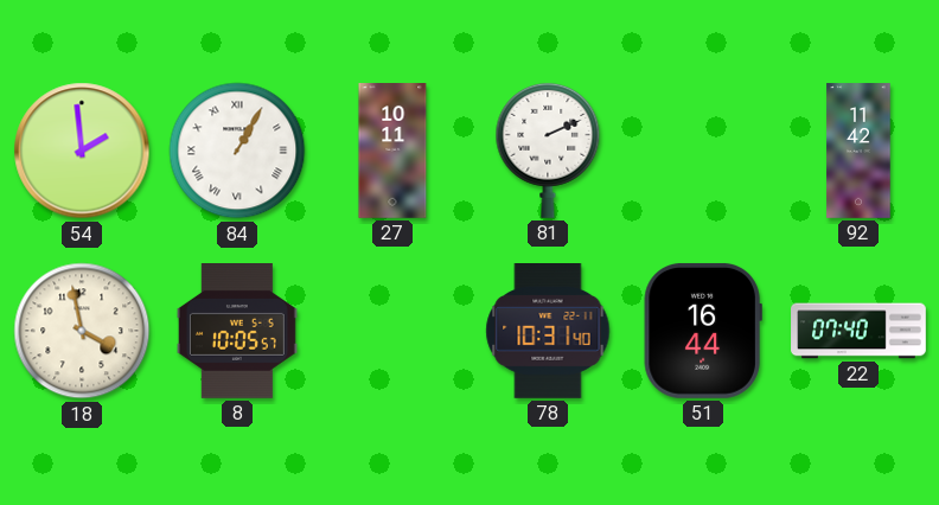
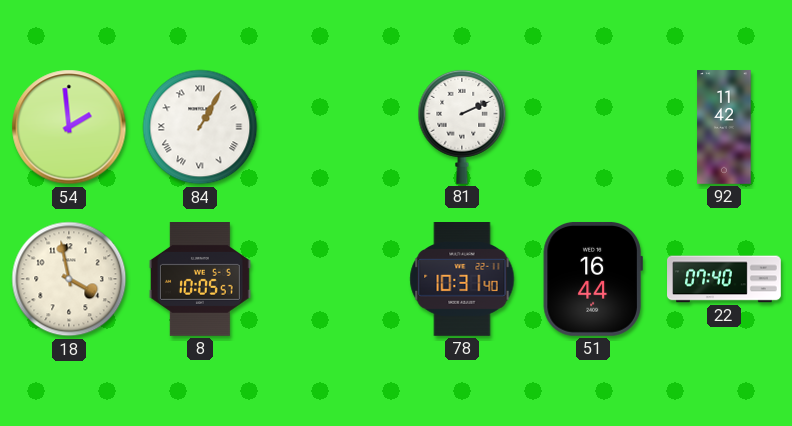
27: 10:11 -> none (392, 151)
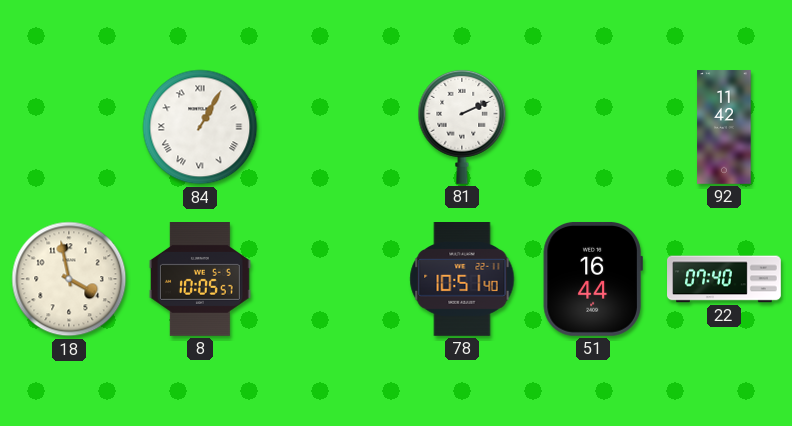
54: 1:59 -> none (69, 127)
78: 10:31 -> 10:51 (462, 280)
